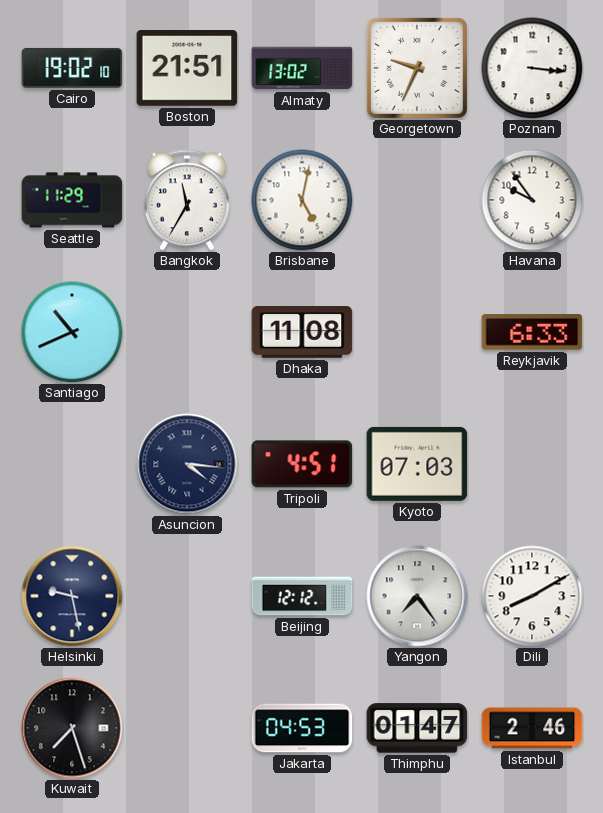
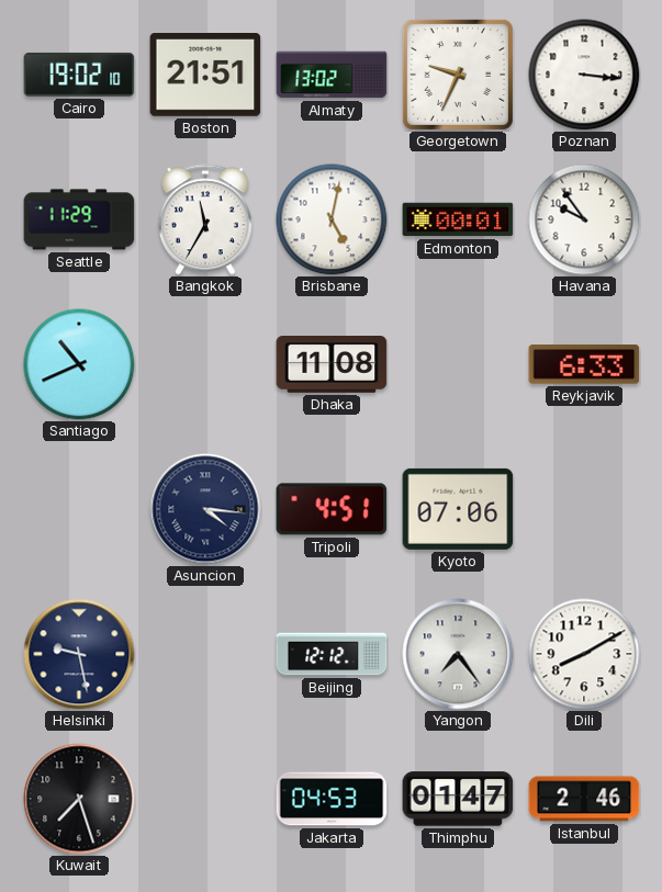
Edmonton: none -> 00:01 (458, 219)
Kyoto: 07:03 -> 07:06 (458, 509)
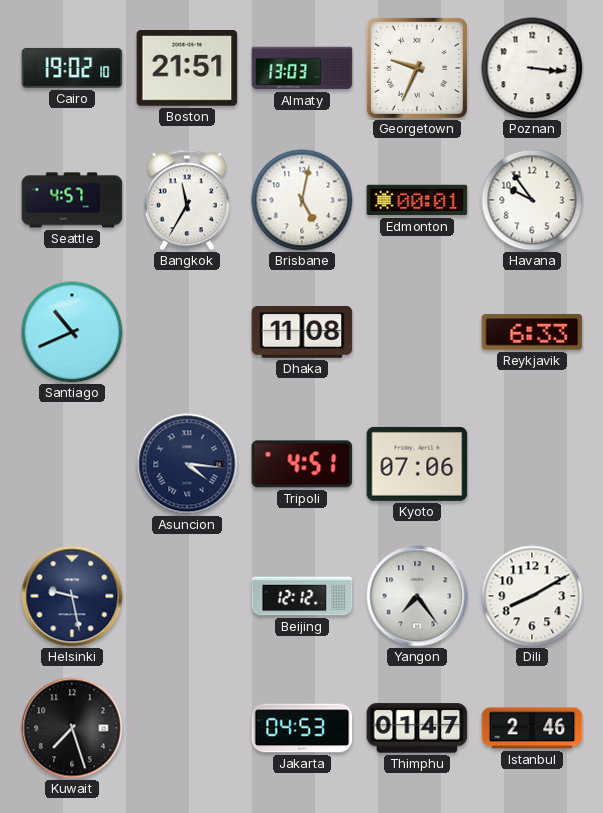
Almaty: 13:02 -> 13:03 (302, 68)
Seattle: 11:29 -> 4:57 (72, 200)
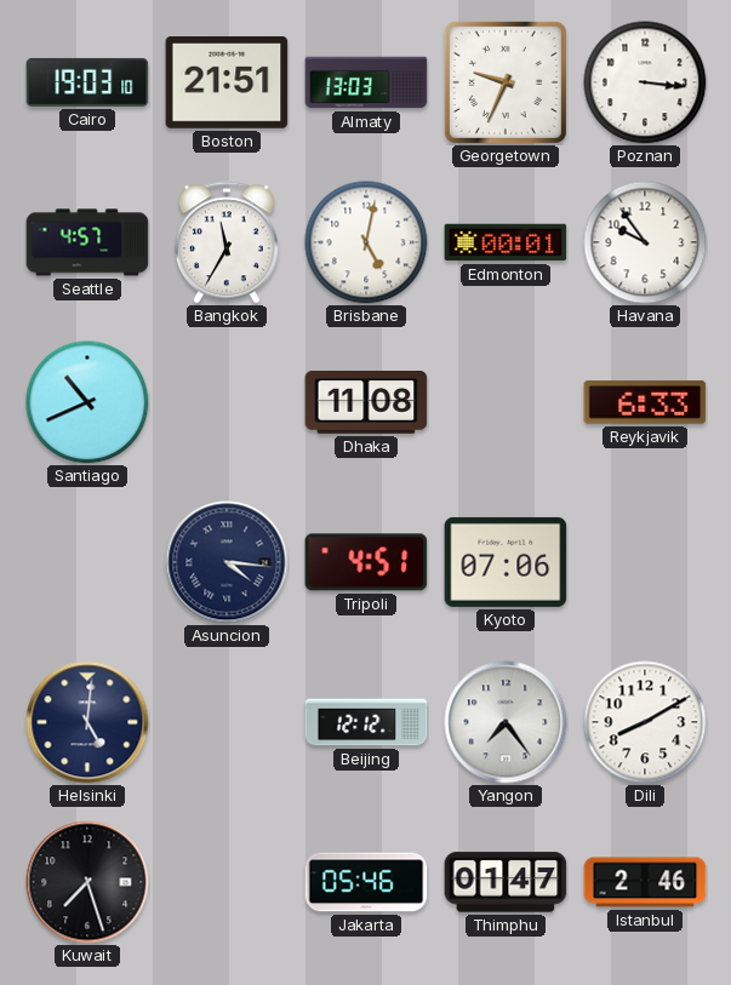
Cairo: 19:02 -> 19:03 (87, 82)
Helsinki: 9:28 -> 5:01 (87, 722)
Jakarta: 04:53 -> 05:46 (366, 882)
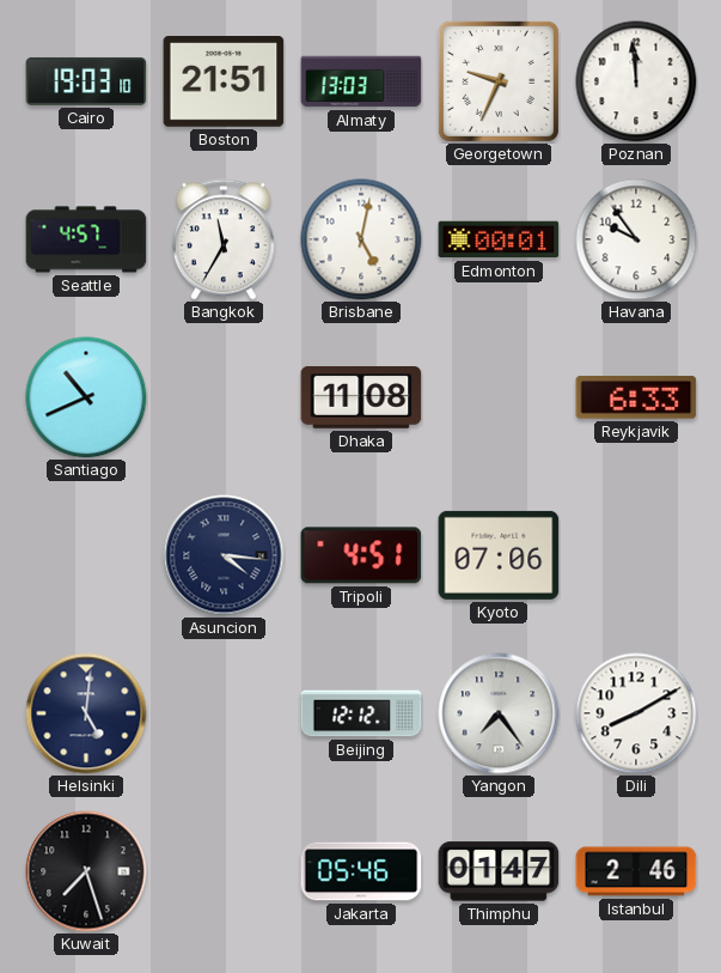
Poznan: 3:16 -> 11:59 (636, 81)
